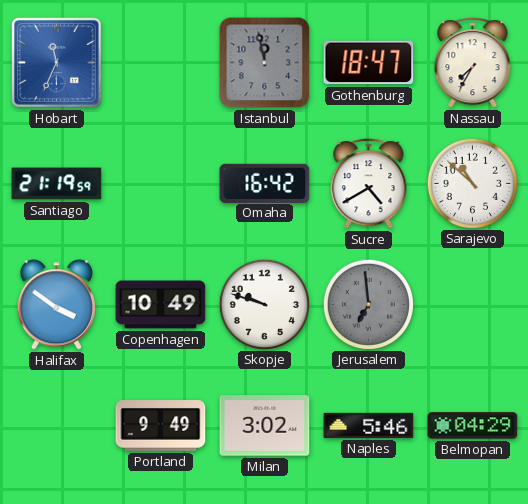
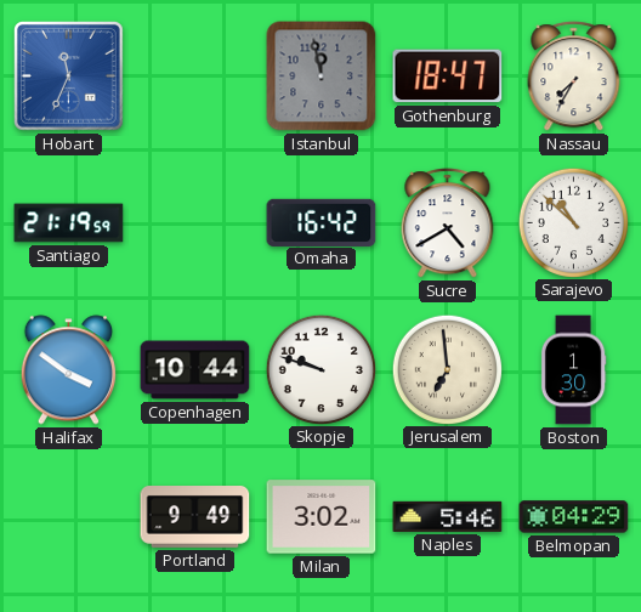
Copenhagen: 10:49 -> 10:44 (195, 370)
Jerusalem dial: grey -> cream (447, 369)
Boston: none -> 1:30 (573, 370)
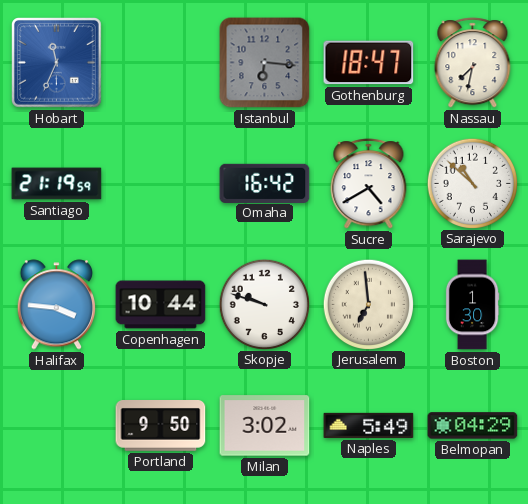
Istanbul: 11:58 -> 6:16 (265, 63)
Nassau: 7:35 -> 7:32 (473, 63)
Halifax: 3:51 -> 3:46 (56, 305)
Portland: 9:49 -> 9:50 (161, 426)
Naples: 5:46 -> 5:49 (369, 425)
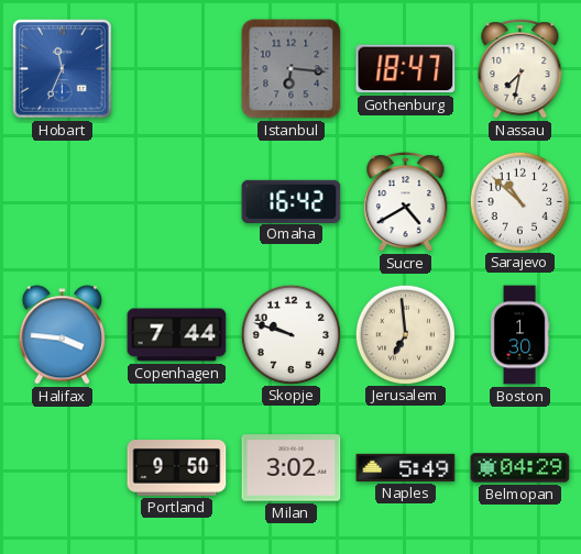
Santiago: 21:19 -> none (57, 184)
Copenhagen: 10:44 -> 7:44 (177, 335)
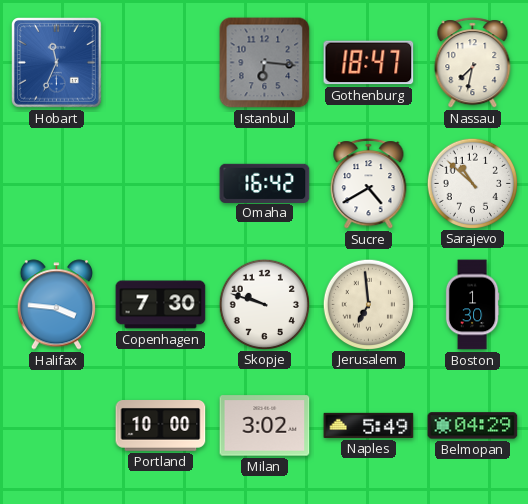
Copenhagen: 7:44 -> 7:30 (161, 305)
Portland: 9:50 -> 10:00 (161, 426)
